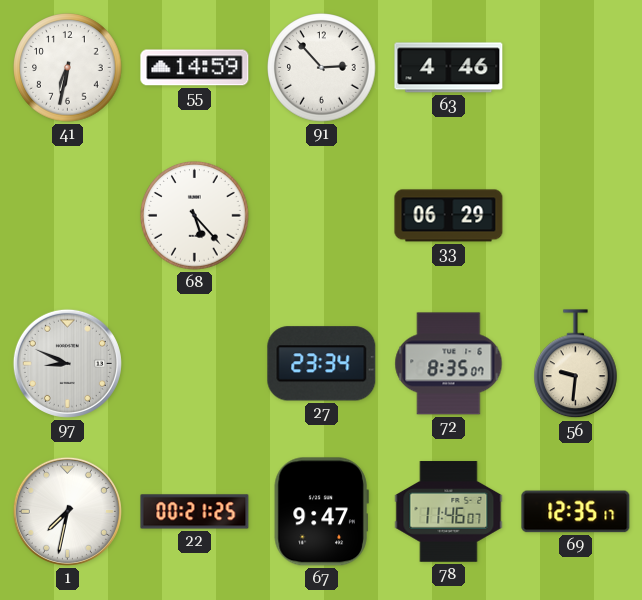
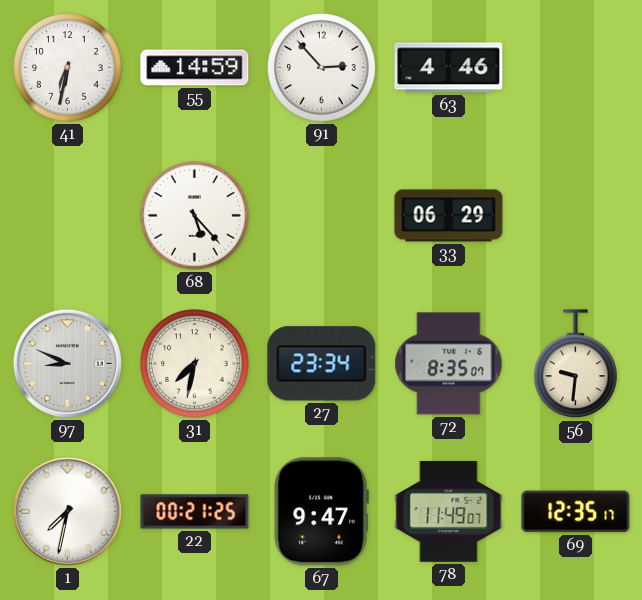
31: none -> 7:32 (195, 364)
78: 11:46 -> 11:49 (449, 512)
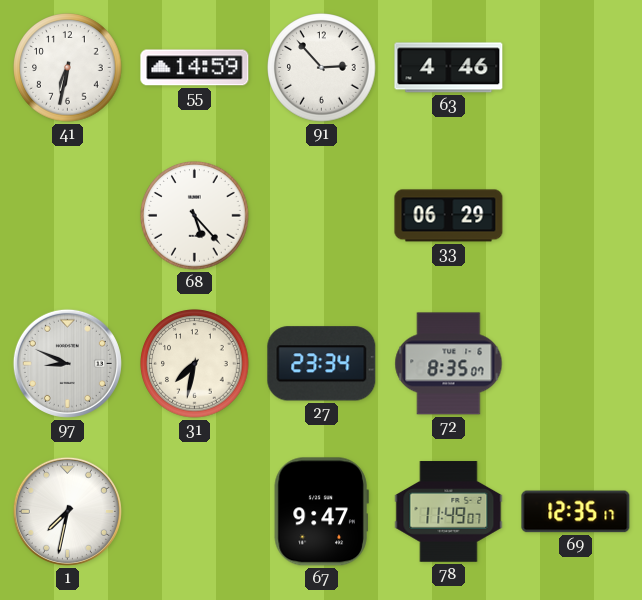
56: 9:31 -> none (576, 364)
22: 00:21 -> none (195, 512)
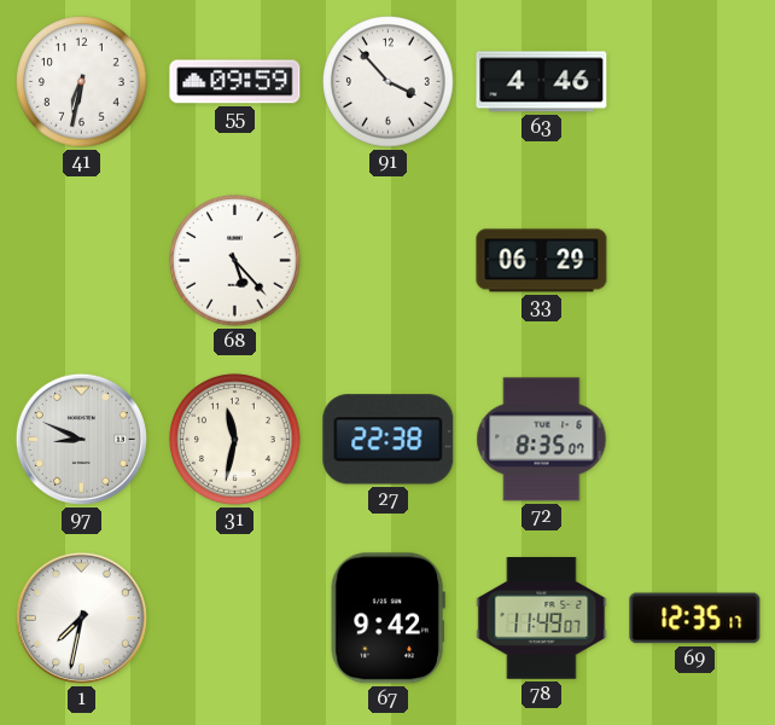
55: 14:59 -> 09:59 (235, 82)
91: 2:53 -> 3:53 (389, 82)
31: 7:32 -> 11:32 (235, 440)
27: 23:34 -> 22:38 (389, 440)
67: 9:47 -> 9:42 (387, 619)
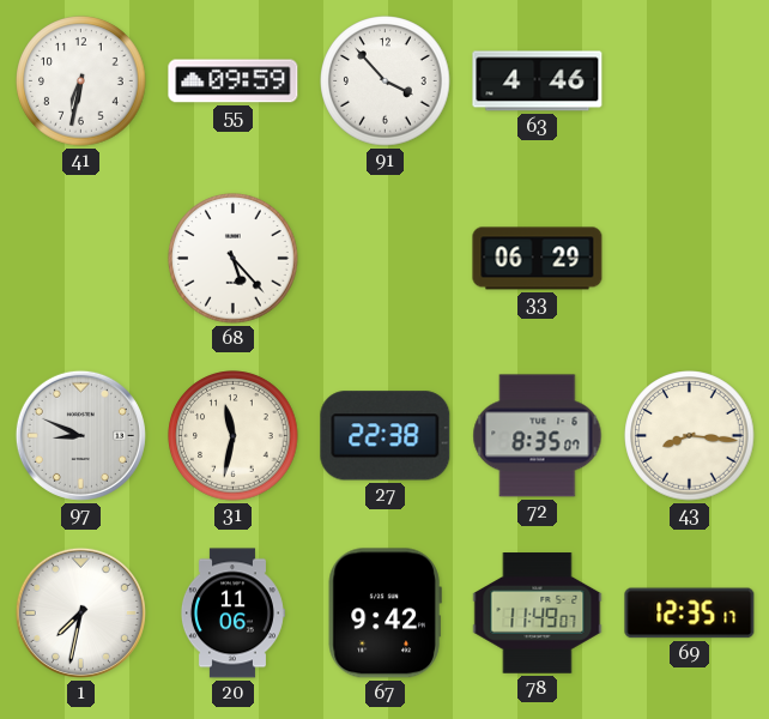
43: none -> 8:16 (690, 436)
20: none -> 11:06 (232, 614)
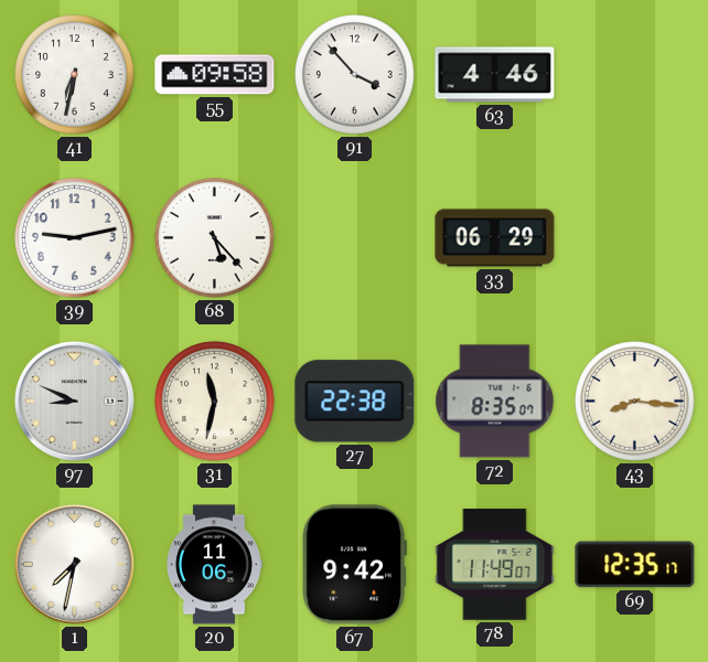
55: 09:59 -> 09:58 (215, 75)
39: none -> 9:13 (75, 238)
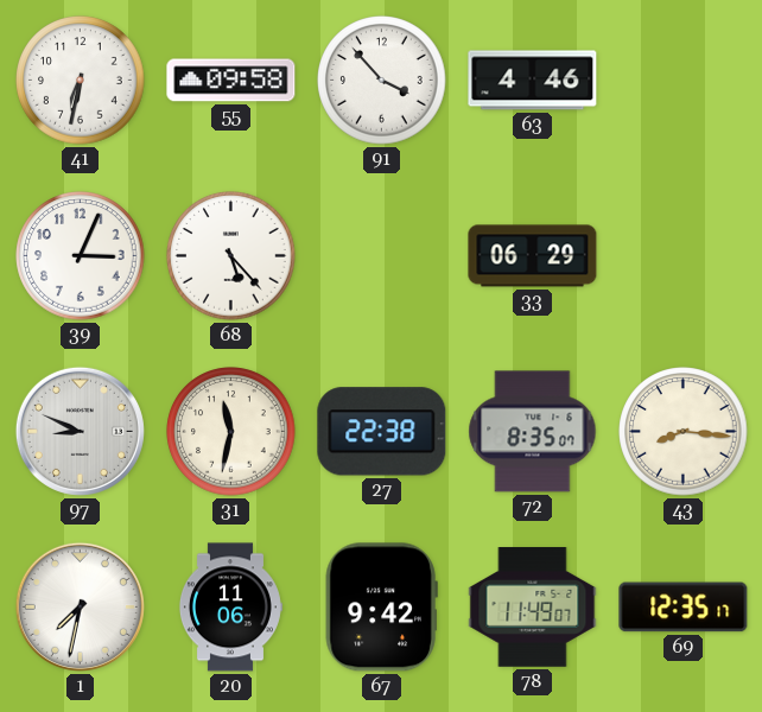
39: 9:13 -> 3:04 (81, 256)
